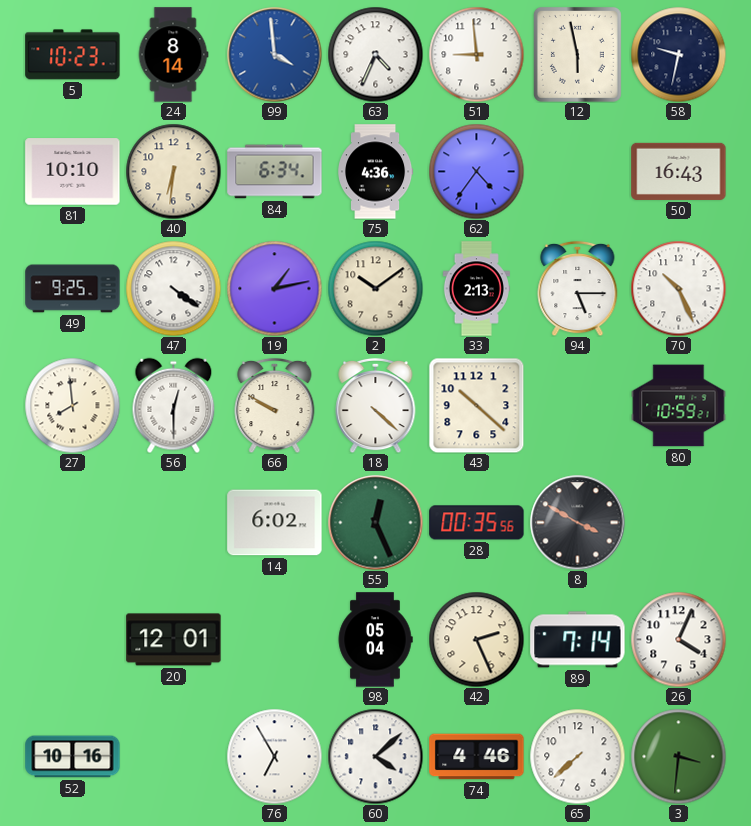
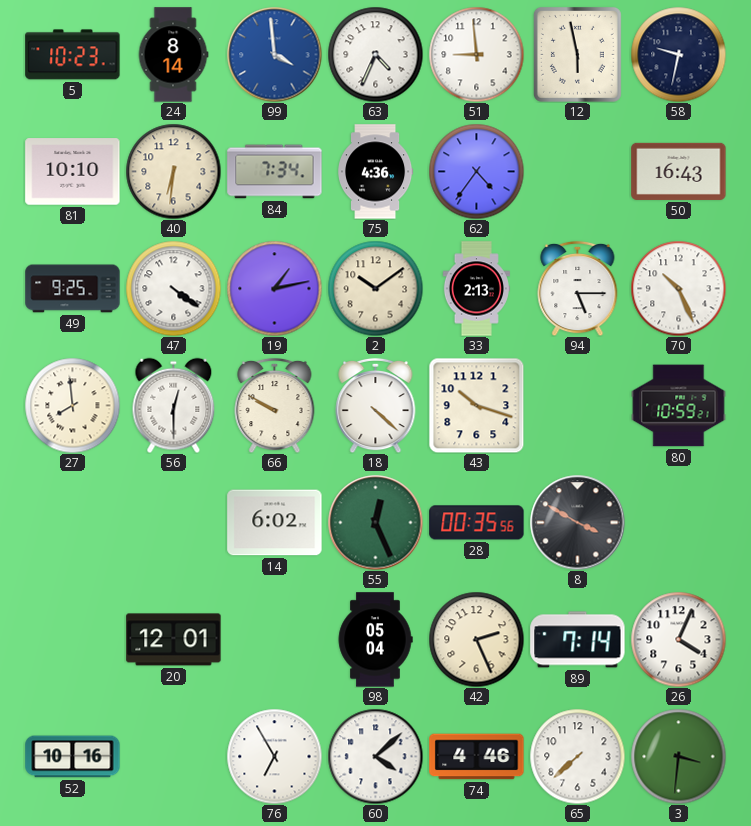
84: 6:34 -> 7:34 (275, 172)
43: 10:22 -> 10:18 (476, 405)
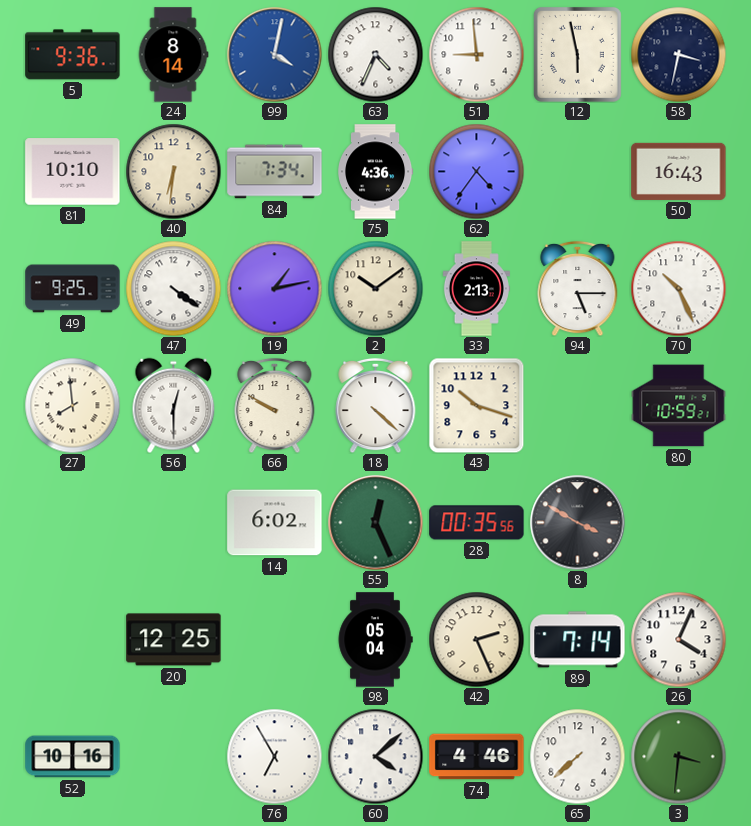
5: 10:23 -> 9:36 (73, 55)
99: 3:59 -> 4:02 (274, 54)
58: 9:32 -> 3:32 (678, 54)
20: 12:01 -> 12:25 (174, 640)
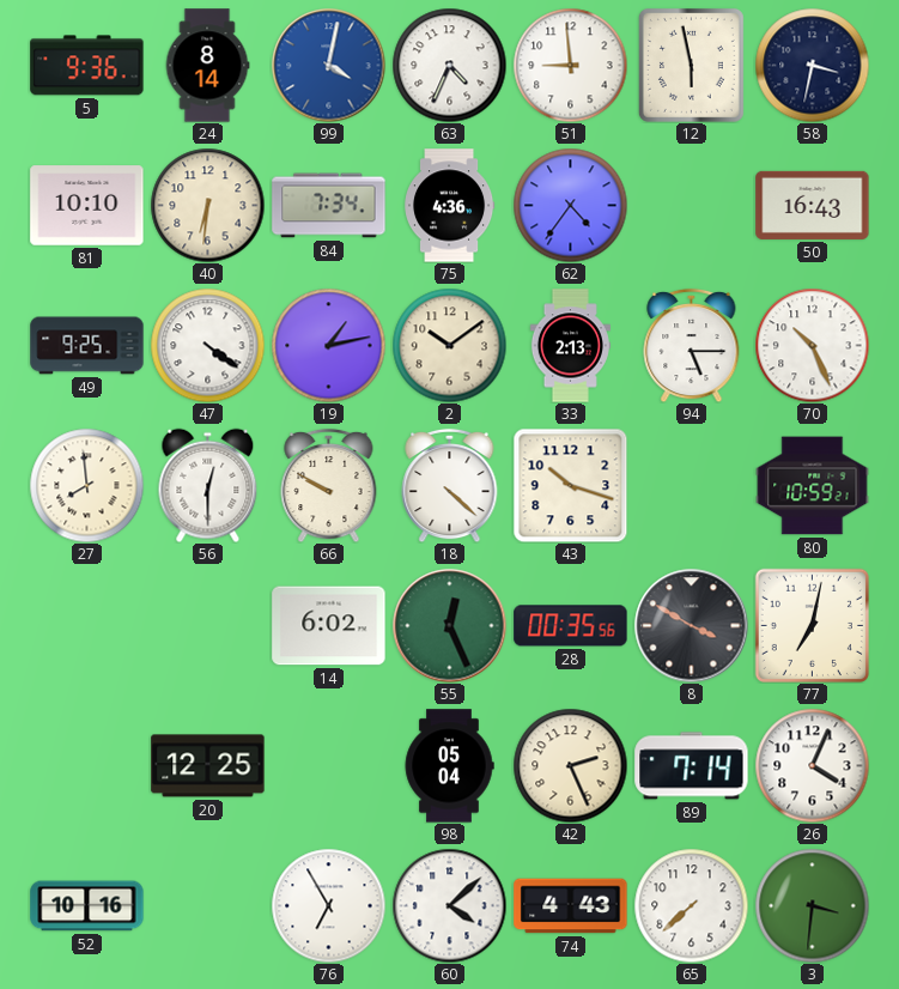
77: none -> 7:02 (812, 625)
74: 4:46 -> 4:43 (571, 906)
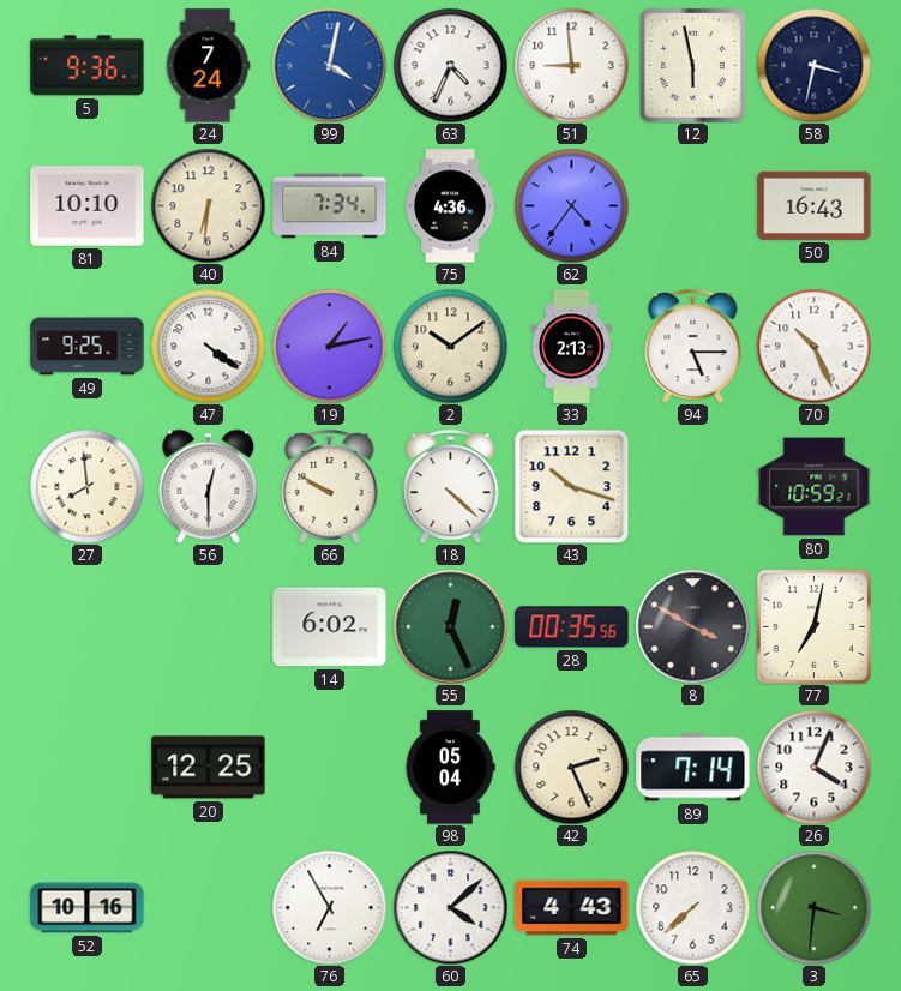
24: 8:14 -> 7:24 (208, 66)
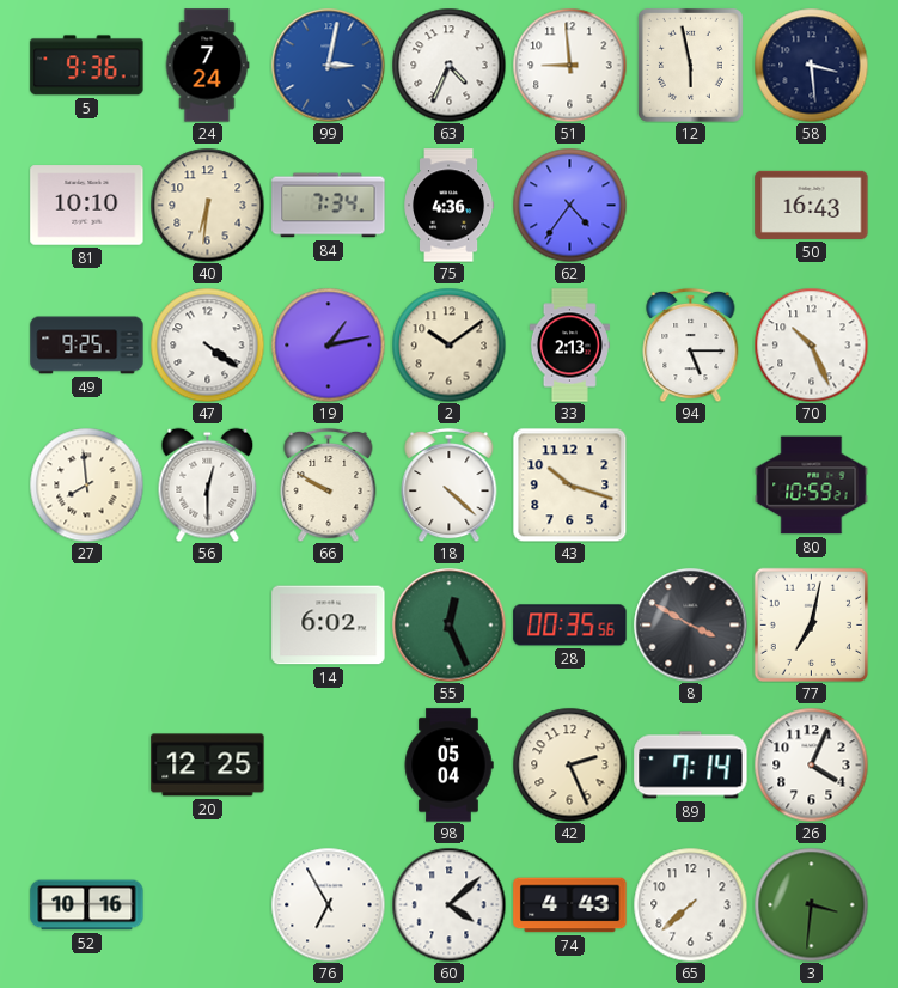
99: 4:02 -> 3:02 (328, 65)
58: 3:32 -> 3:29 (811, 65)
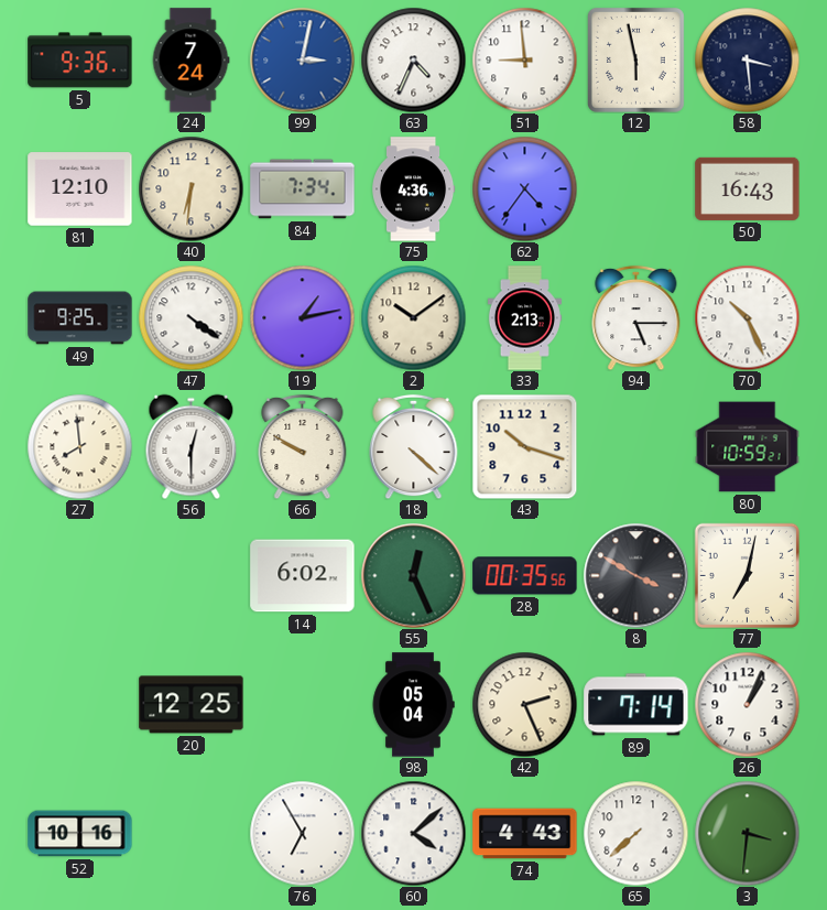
81: 10:10 -> 12:10 (80, 189)
26: 4:04 -> 1:04 (747, 704)
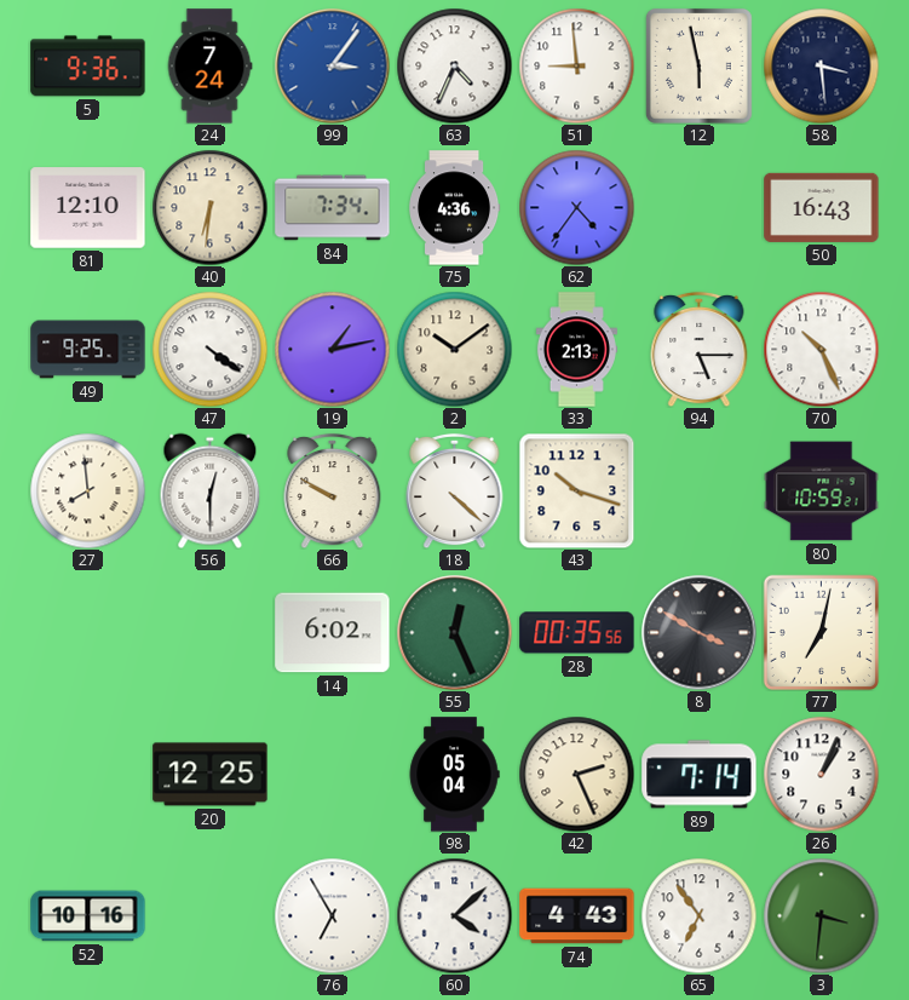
99: 3:02 -> 3:06 (332, 65)
65: 7:38 -> 6:54 (698, 915)
